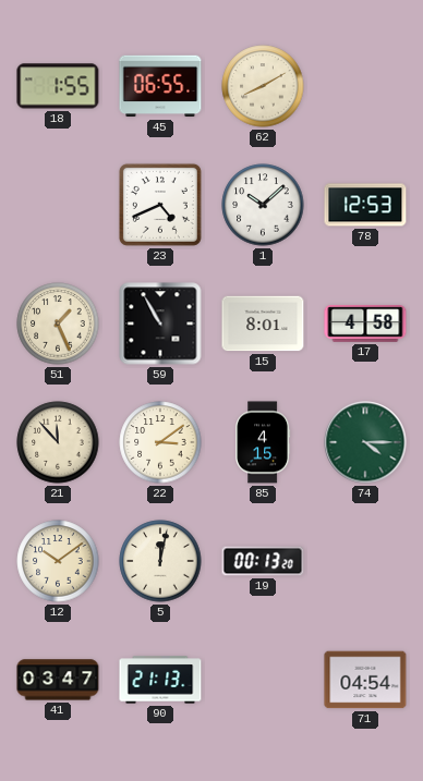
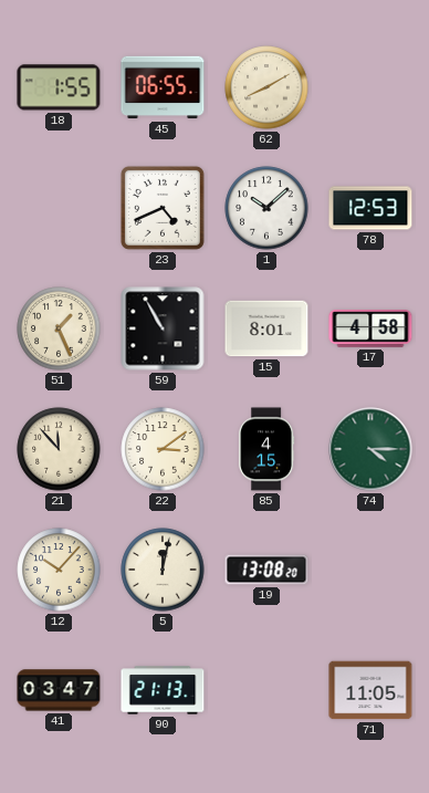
12: 10:09 -> 10:07 (59, 570)
19: 00:13 -> 13:08 (266, 570)
71: 04:54 -> 11:05 (370, 690)
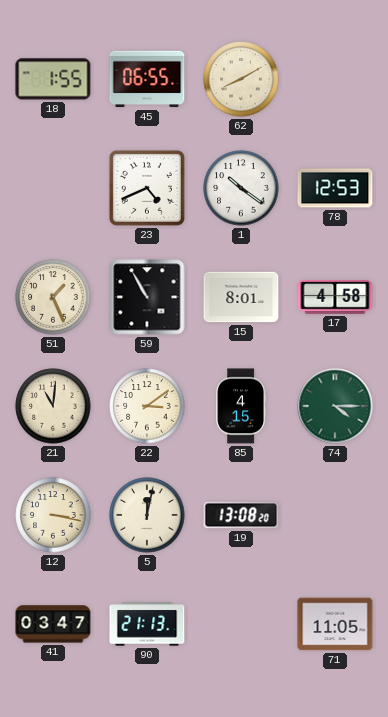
1: 10:08 -> 10:21 (241, 188)
21: 11:53 -> 11:01 (53, 406)
12: 10:07 -> 3:17 (53, 515)
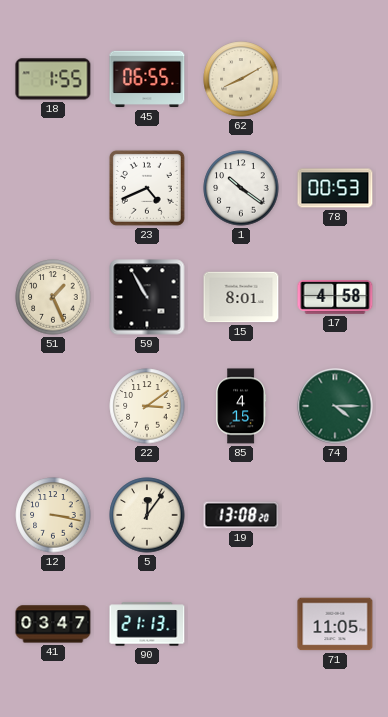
78: 12:53 -> 00:53 (335, 188)
21: 11:01 -> none (53, 406)
5: 12:02 -> 12:06 (147, 515)
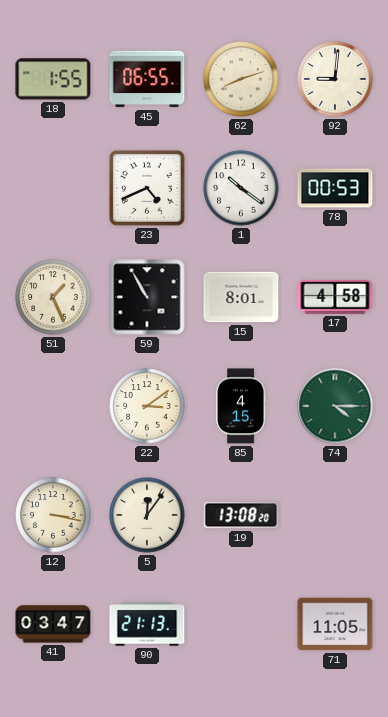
62: 8:10 -> 8:12 (241, 79)
92: none -> 9:01 (335, 79)
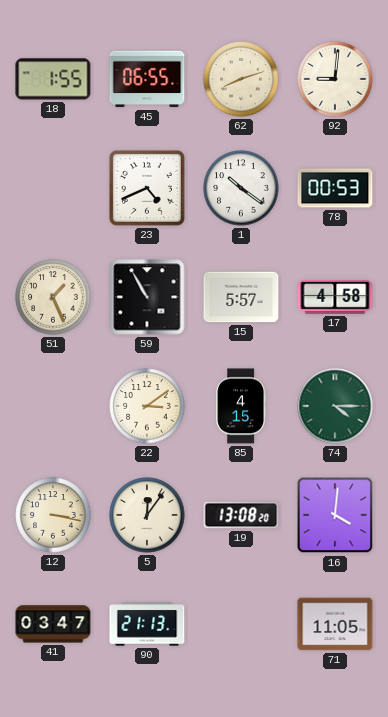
15: 8:01 -> 5:57 (241, 297)
16: none -> 4:01 (335, 515)
